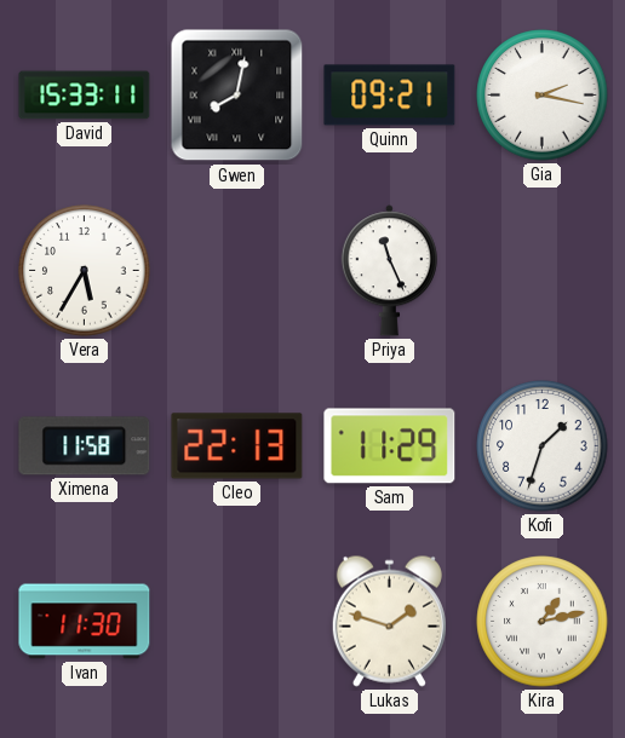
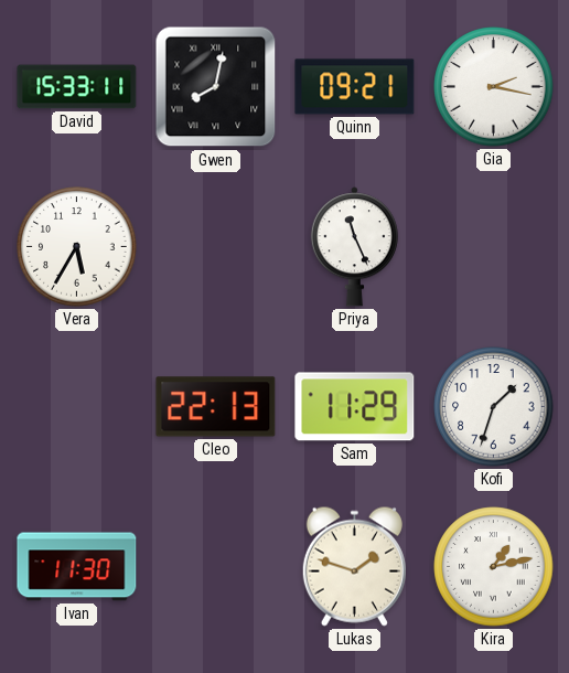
Ximena: 11:58 -> none (85, 446)
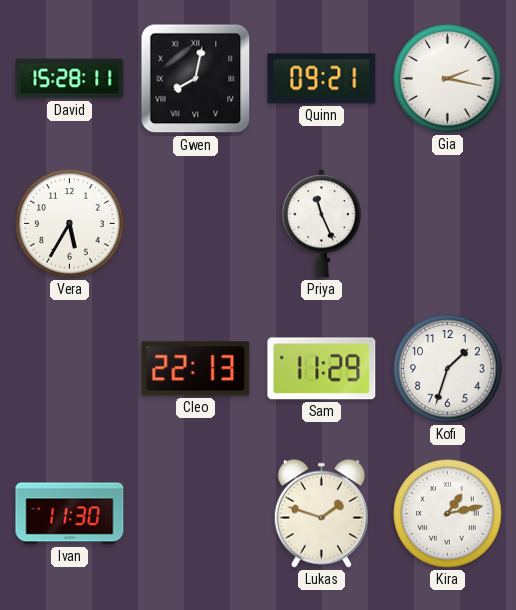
David: 15:33 -> 15:28 (70, 79)
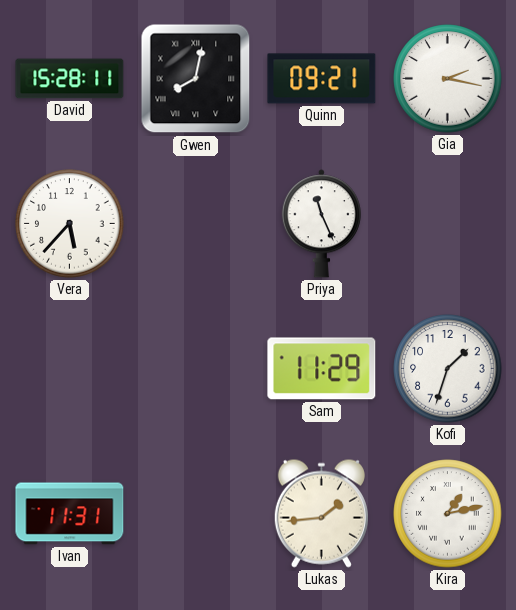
Vera: 5:35 -> 5:37 (70, 224)
Cleo: 22:13 -> none (196, 369)
Ivan: 11:30 -> 11:31 (70, 514)
Lukas: 1:48 -> 1:44 (321, 513)
